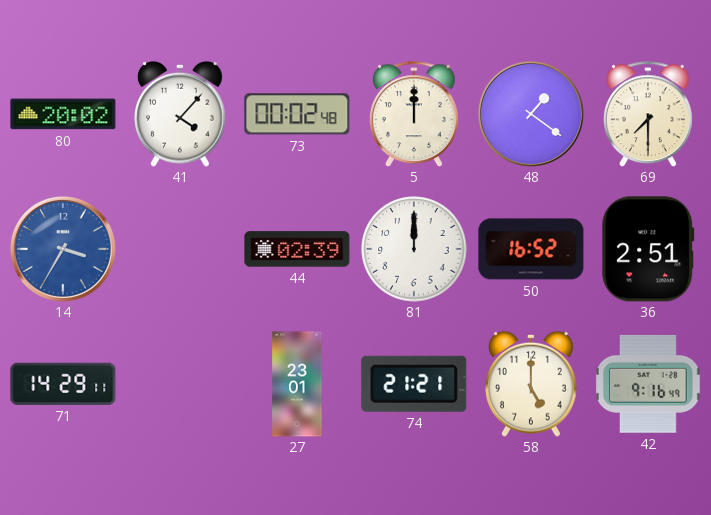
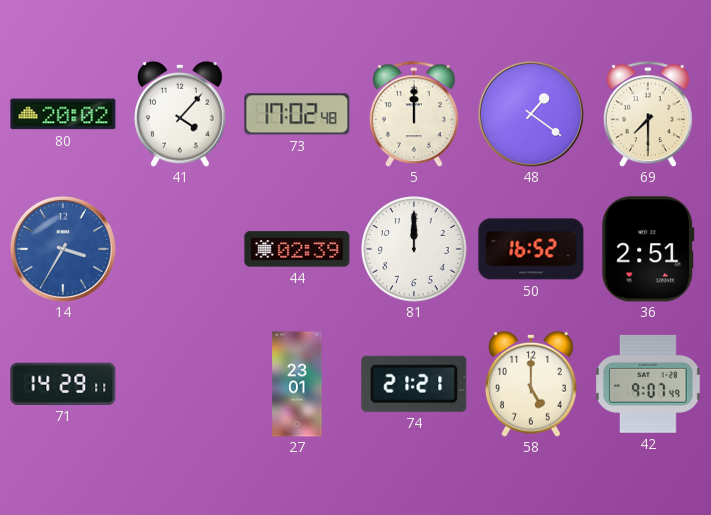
73: 00:02 -> 17:02 (297, 114)
42: 9:16 -> 9:07 (648, 384)
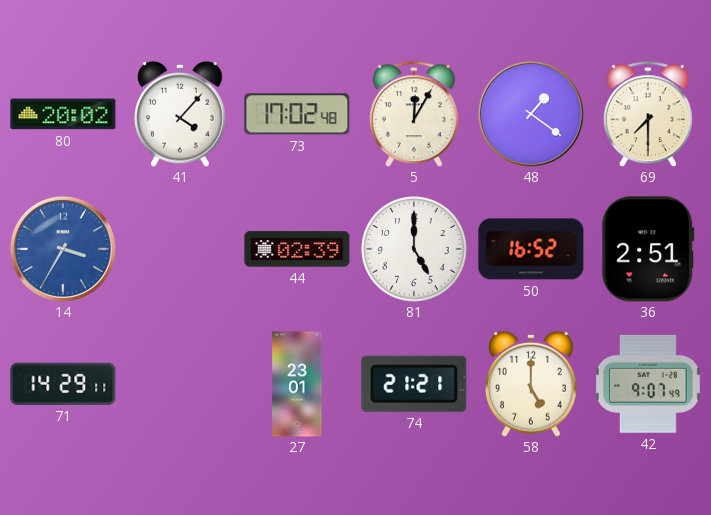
5: 12:00 -> 12:05 (414, 114)
81: 12:00 -> 5:00 (414, 249)
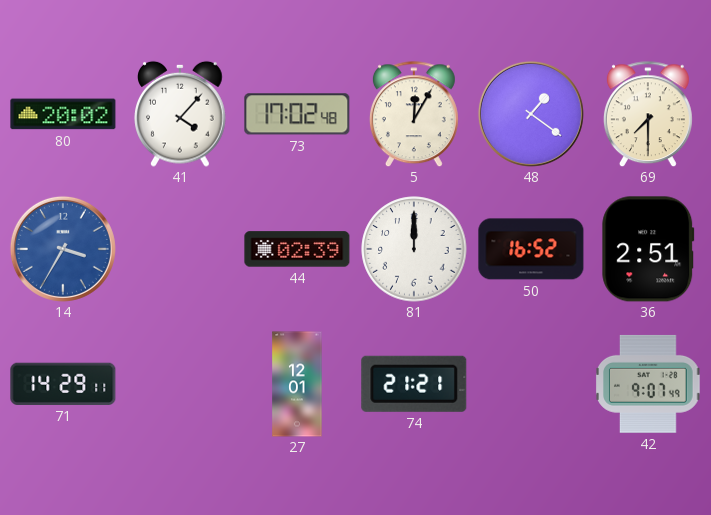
81: 5:00 -> 12:00 (414, 249)
27: 23:01 -> 12:01 (297, 384)
58: 5:00 -> none (531, 384)
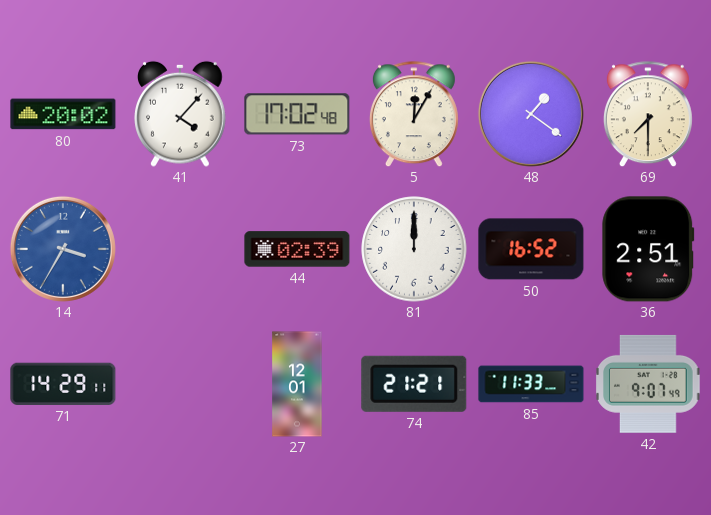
85: none -> 11:33 (531, 384)
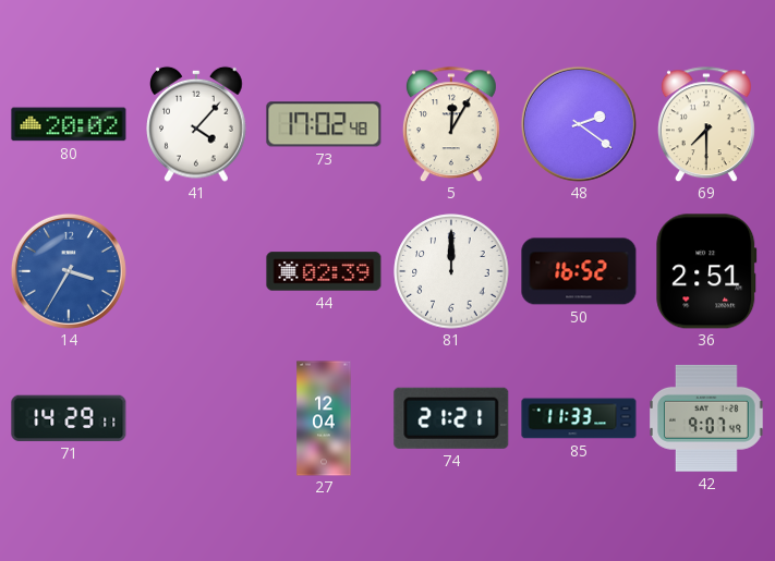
48: 1:21 -> 2:21 (579, 124)
27: 12:01 -> 12:04 (324, 418)
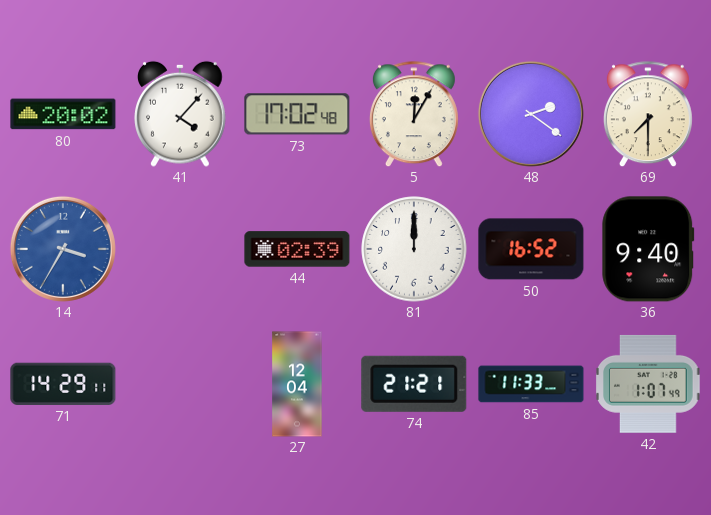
36: 2:51 -> 9:40 (648, 249)
42: 9:07 -> 1:07 (648, 384)
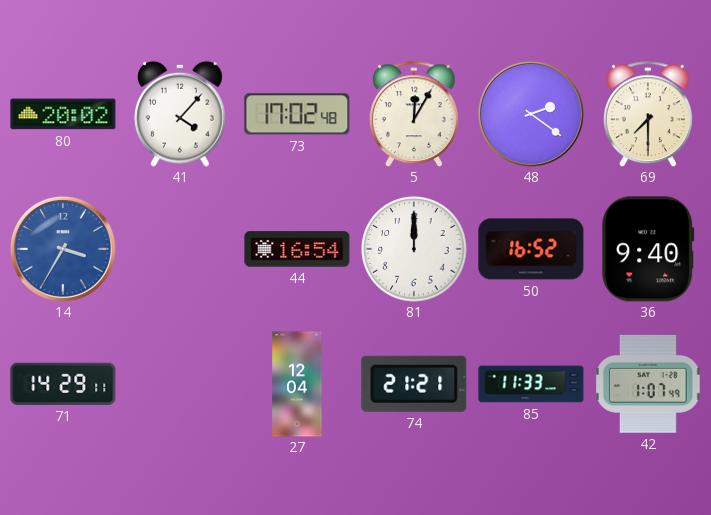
44: 02:39 -> 16:54 (297, 249)
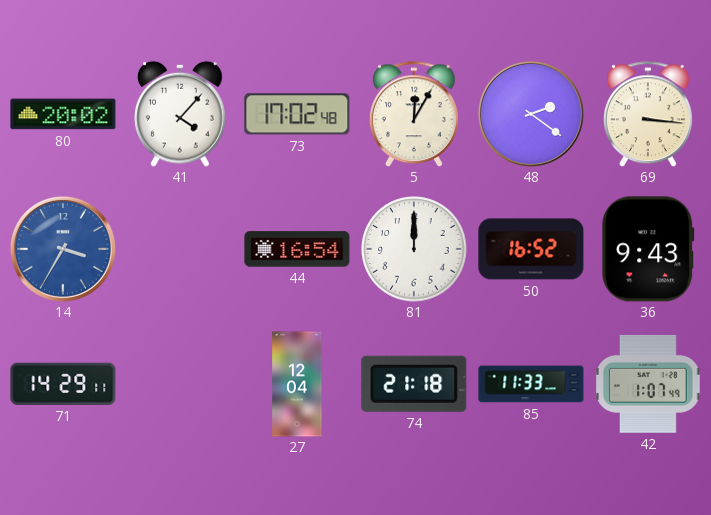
69: 7:30 -> 3:16 (648, 114)
36: 9:40 -> 9:43 (648, 249)
74: 21:21 -> 21:18 (414, 384)
